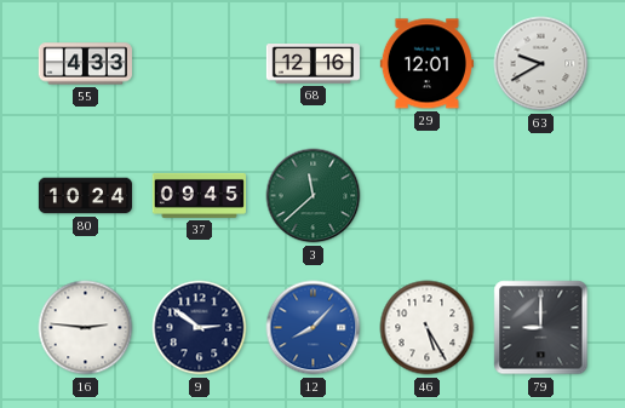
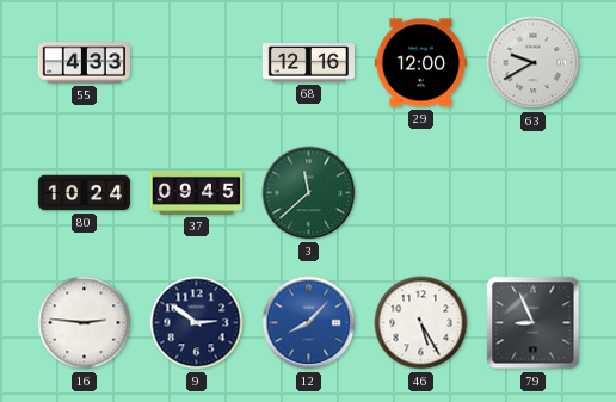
29: 12:01 -> 12:00 (420, 63)
79: 9:00 -> 8:56 (534, 323)
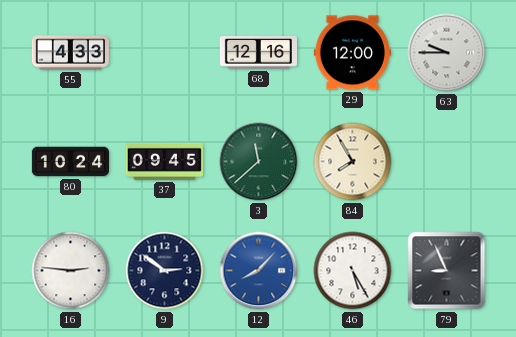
63: 9:40 -> 9:45 (447, 53)
84: none -> 7:55 (353, 162)
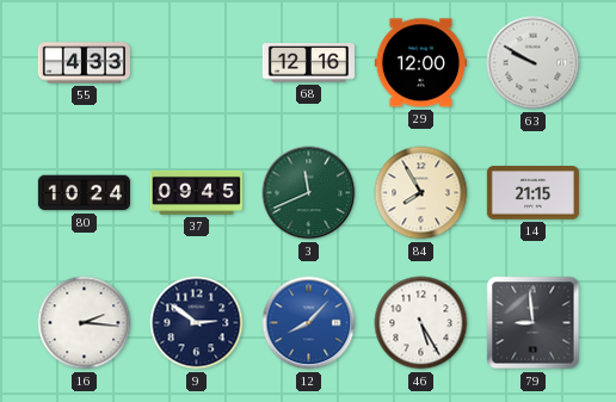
63: 9:45 -> 9:50 (534, 63)
3: 11:38 -> 11:41 (309, 193)
14: none -> 21:15 (532, 193)
16: 2:46 -> 2:16 (85, 323)
79: 8:56 -> 8:59 (534, 323)
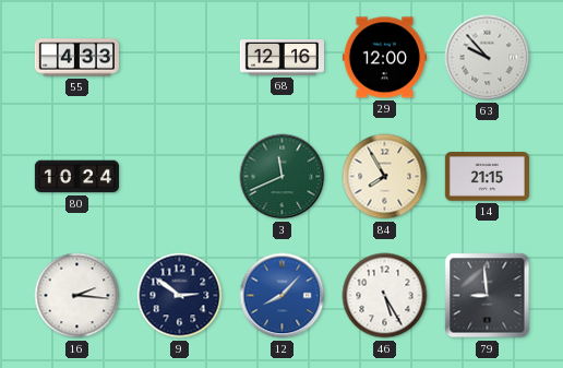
63: 9:50 -> 9:53 (488, 58)
37: 09:45 -> none (196, 192)
